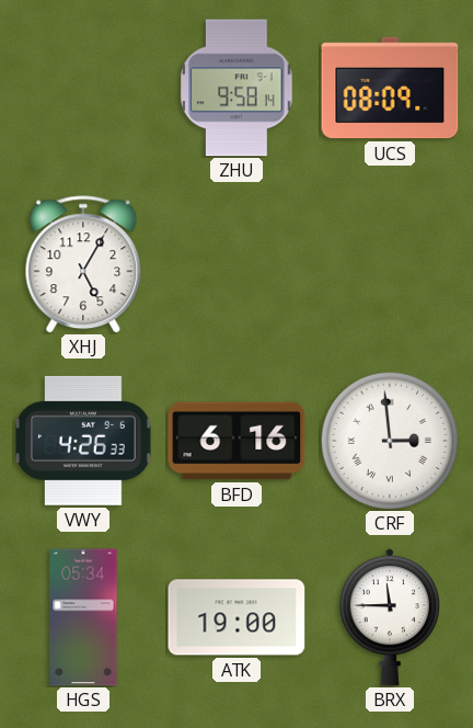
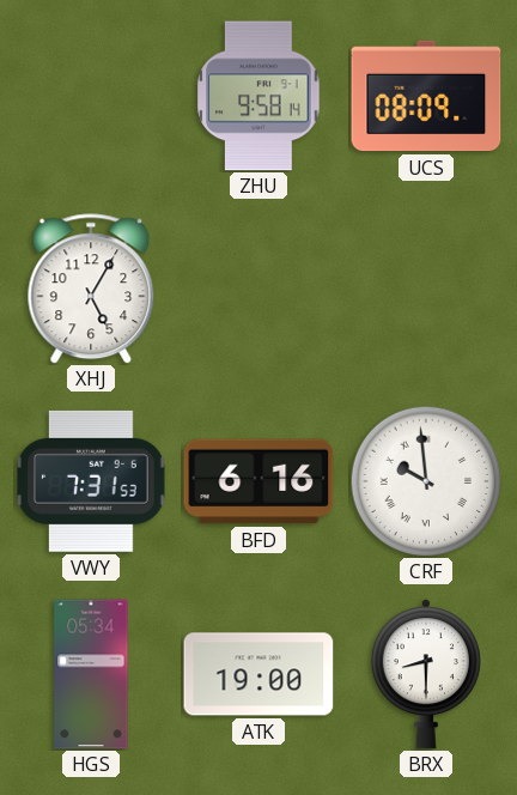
VWY: 4:26 -> 7:31 (92, 481)
CRF: 2:59 -> 9:59 (426, 481)
BRX: 11:45 -> 8:30 (426, 674)
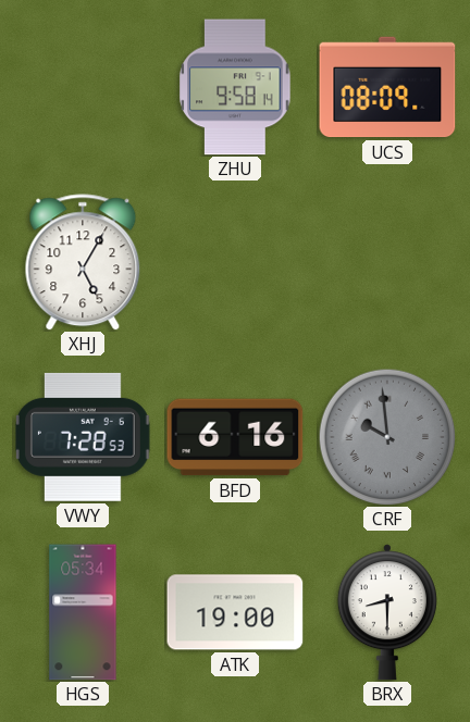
VWY: 7:31 -> 7:28 (84, 437)
CRF dial: white -> grey (387, 437)
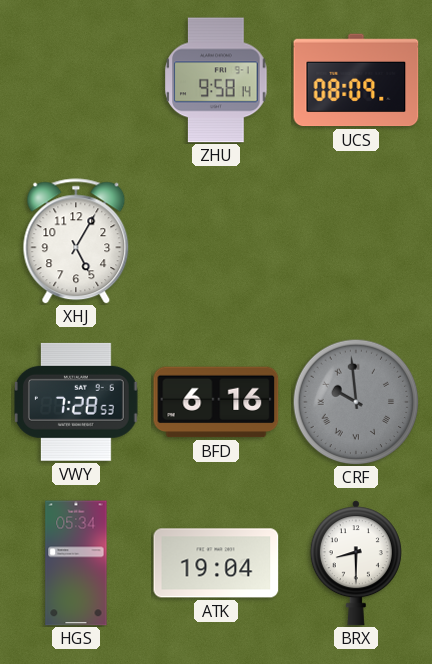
ATK: 19:00 -> 19:04 (216, 563)
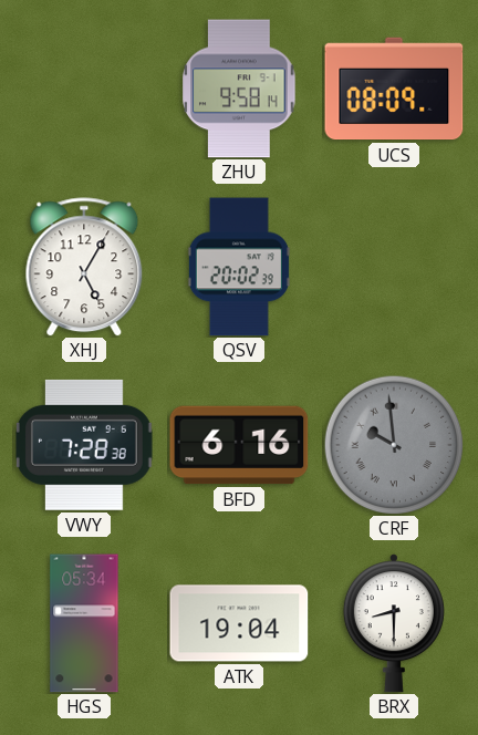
QSV: none -> 20:02 (239, 267)
VWY: 7:28:53 -> 7:28:38 (85, 445)
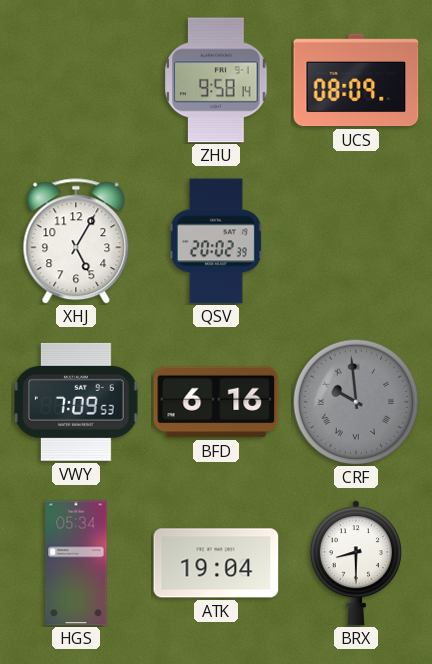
VWY: 7:28 -> 7:09 (77, 402)
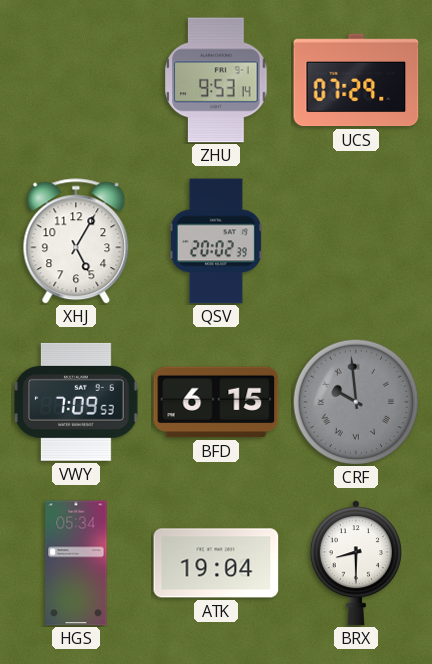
ZHU: 9:58 -> 9:53 (216, 80)
UCS: 08:09 -> 07:29 (356, 80)
BFD: 6:16 -> 6:15 (216, 402)
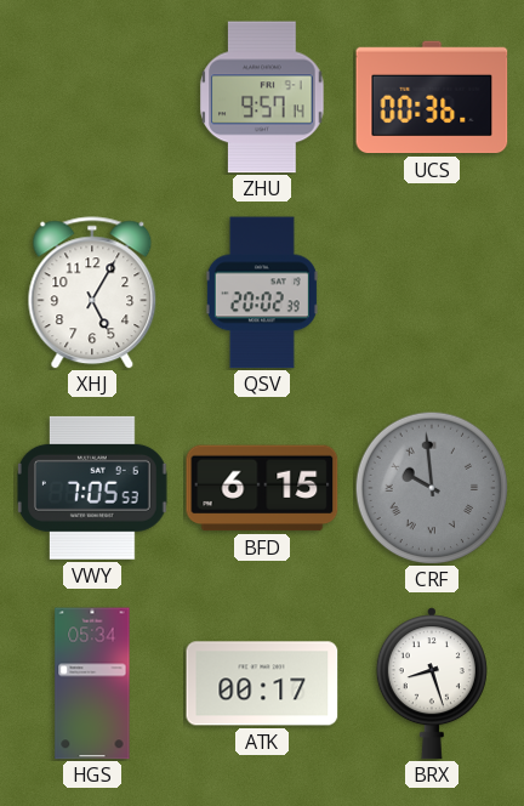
ZHU: 9:53 -> 9:57 (262, 97)
UCS: 07:29 -> 00:36 (432, 97)
VWY: 7:09 -> 7:05 (93, 488)
ATK: 19:04 -> 00:17 (262, 683)
BRX: 8:30 -> 8:27 (432, 683)
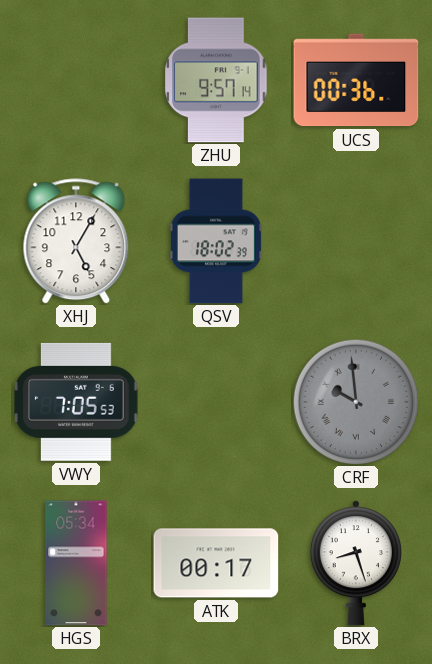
QSV: 20:02 -> 18:02 (216, 241)
BFD: 6:15 -> none (262, 488)
